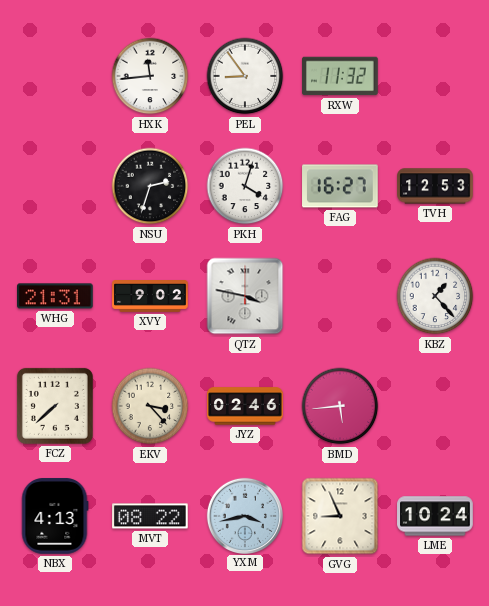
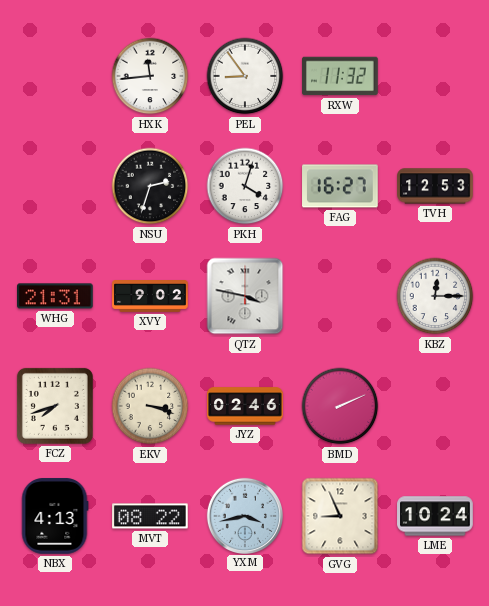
KBZ: 1:23 -> 12:15 (435, 296)
FCZ: 7:38 -> 7:42 (55, 406)
EKV: 3:23 -> 3:18 (150, 406)
BMD: 5:44 -> 2:11 (340, 406)
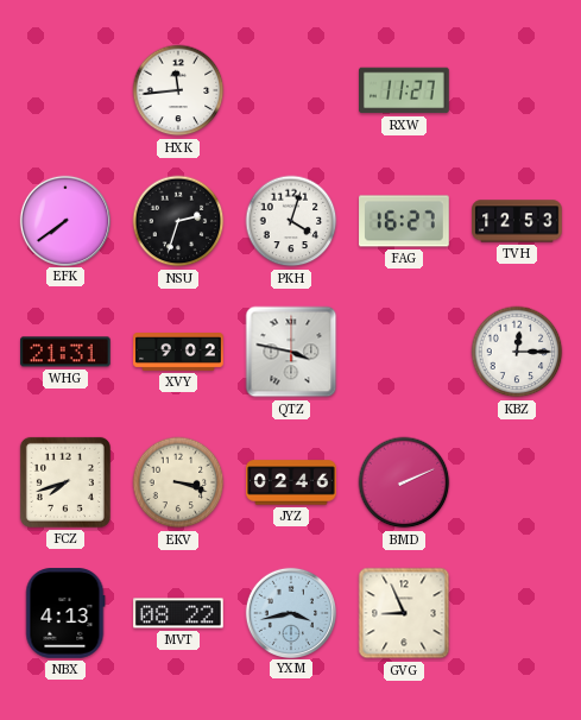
PEL: 8:54 -> none (245, 76)
RXW: 11:32 -> 11:27 (404, 90)
EFK: none -> 7:39 (64, 220)
LME: 10:24 -> none (435, 516)
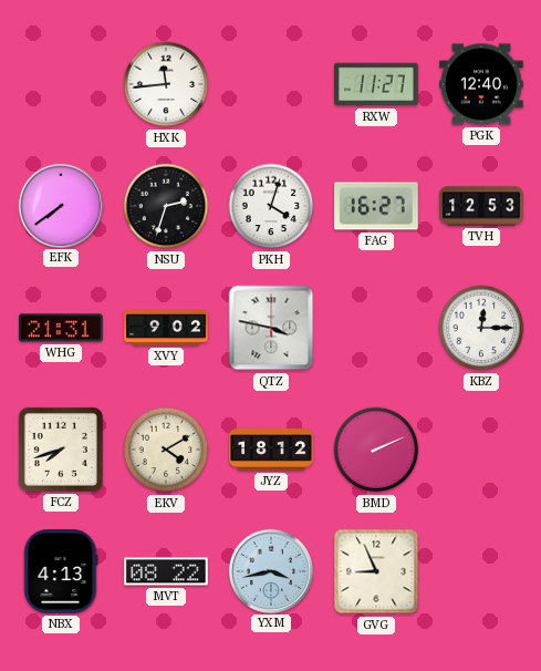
PGK: none -> 12:40 (481, 84)
EKV: 3:18 -> 4:10 (166, 450)
JYZ: 02:46 -> 18:12 (271, 450)
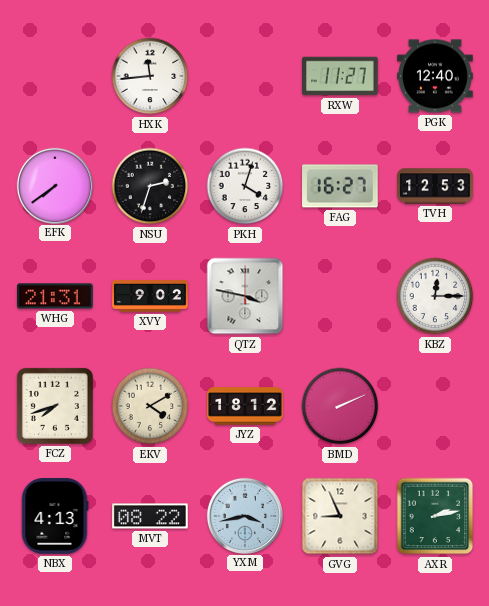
AXR: none -> 2:13 (435, 516)
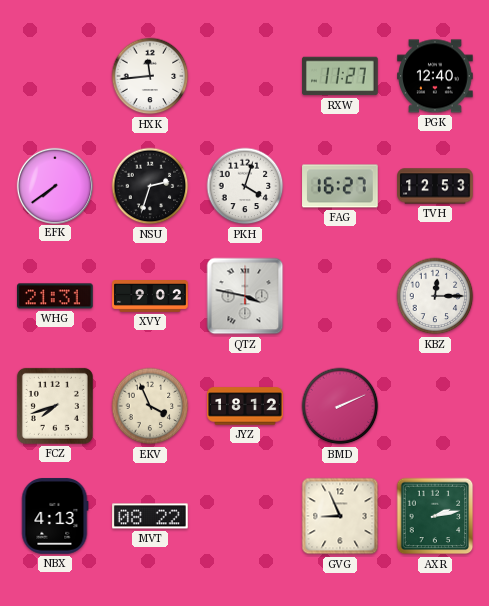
EKV: 4:10 -> 3:56 (150, 406)
YXM: 3:43 -> none (244, 515)
